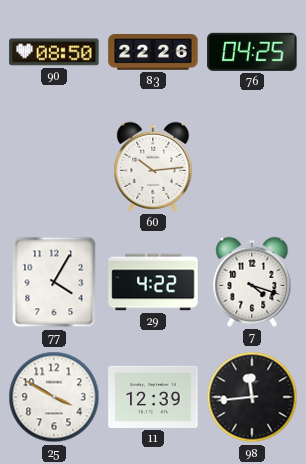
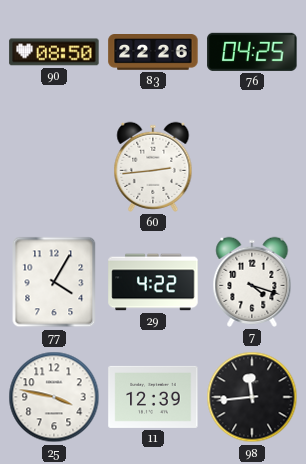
60: 10:14 -> 2:44 (153, 167)
25: 3:50 -> 3:47 (54, 397)
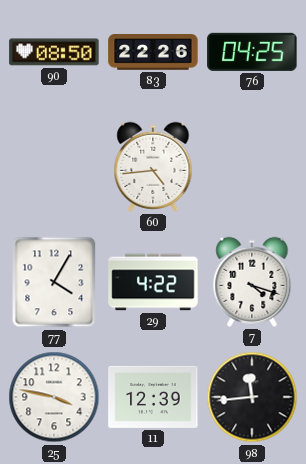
60: 2:44 -> 4:44 (153, 167)
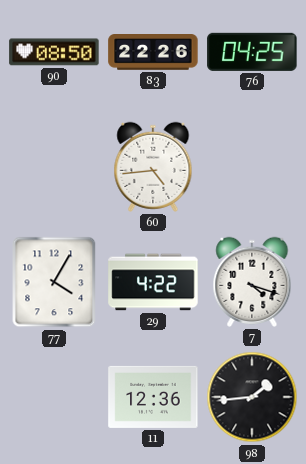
25: 3:47 -> none (54, 397)
11: 12:39 -> 12:36 (153, 397)
98: 11:44 -> 1:44 (252, 397)
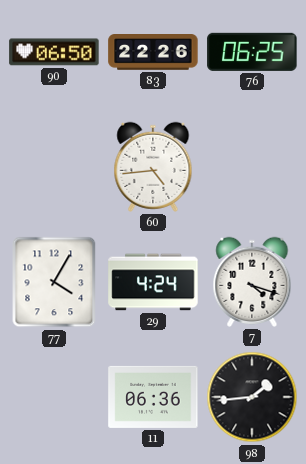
90: 08:50 -> 06:50 (54, 52)
76: 04:25 -> 06:25 (252, 52)
29: 4:22 -> 4:24 (153, 282)
11: 12:36 -> 06:36 (153, 397)
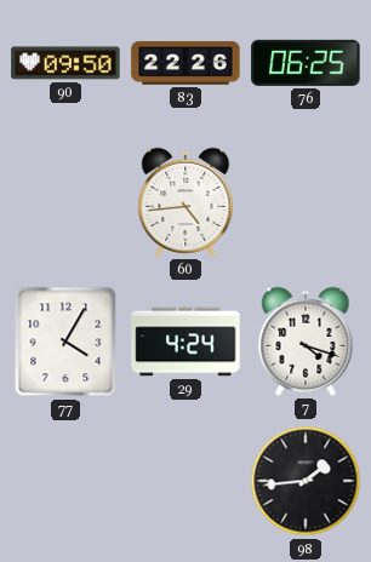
90: 06:50 -> 09:50 (65, 63)
11: 06:36 -> none (153, 397)
